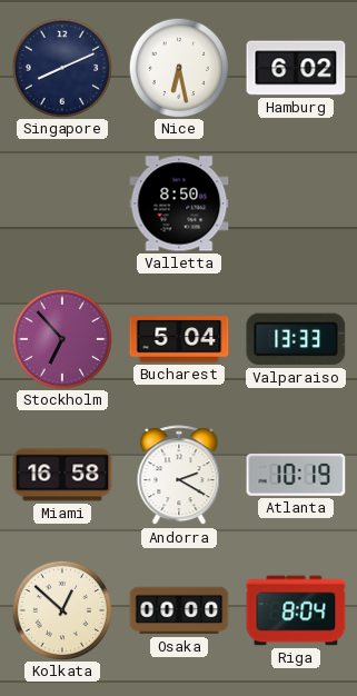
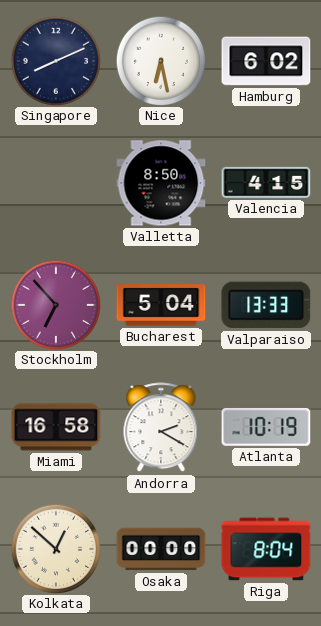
Valencia: none -> 4:15 (266, 182)
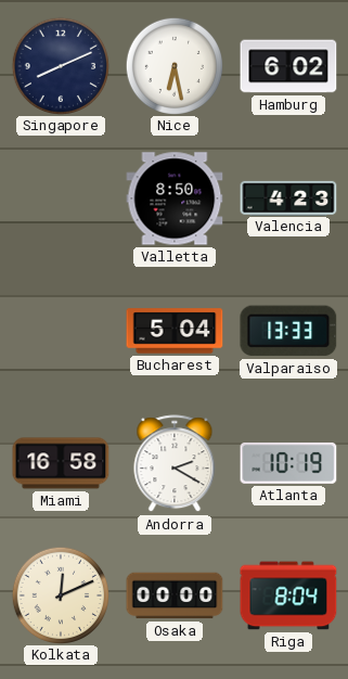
Valencia: 4:15 -> 4:23 (288, 197)
Stockholm: 6:53 -> none (55, 304)
Kolkata: 12:52 -> 12:11 (60, 594)
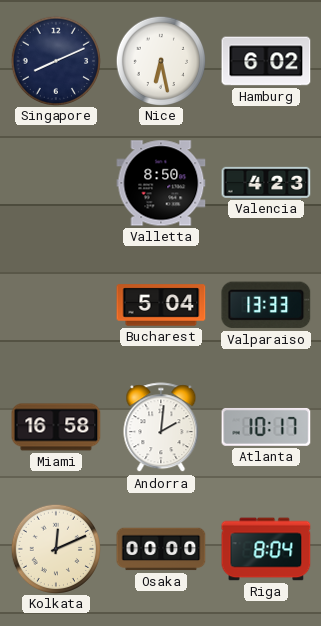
Andorra: 2:20 -> 2:01 (161, 428)
Atlanta: 10:19 -> 10:17 (266, 427)
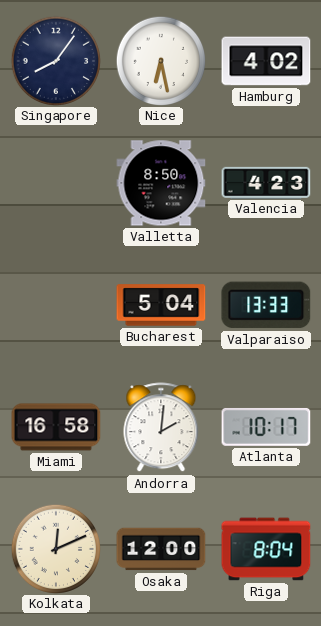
Singapore: 8:11 -> 8:06 (55, 60)
Hamburg: 6:02 -> 4:02 (266, 61)
Osaka: 00:00 -> 12:00 (161, 549)
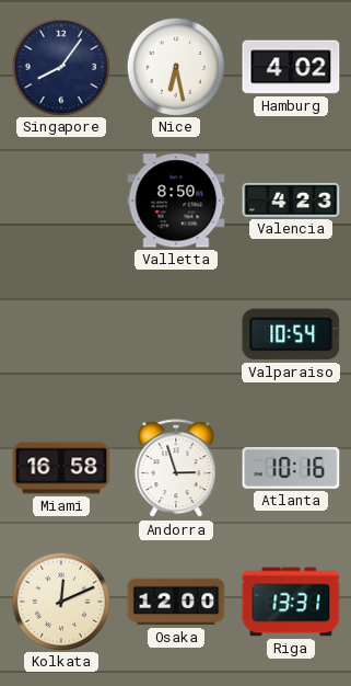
Bucharest: 5:04 -> none (161, 305)
Valparaiso: 13:33 -> 10:54 (291, 334)
Andorra: 2:01 -> 2:57 (176, 469)
Atlanta: 10:17 -> 10:16 (291, 468)
Riga: 8:04 -> 13:31 (291, 602)
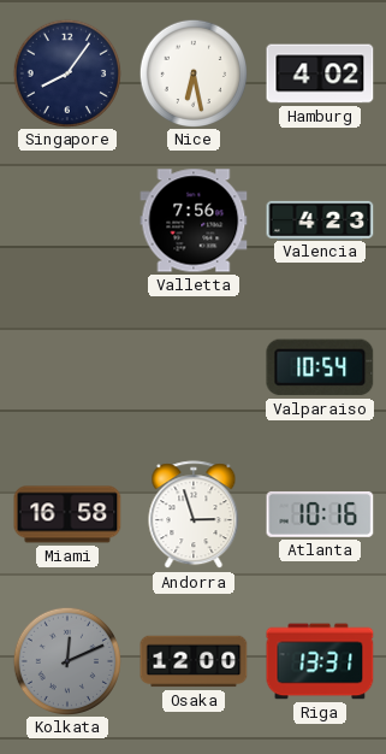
Valletta: 8:50 -> 7:56 (194, 220)
Kolkata dial: cream -> grey (66, 660)
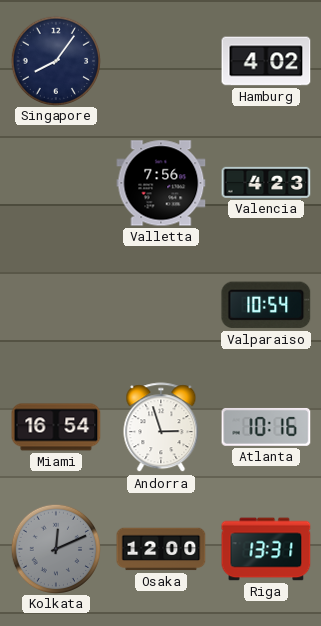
Nice: 6:28 -> none (192, 72)
Miami: 16:58 -> 16:54 (56, 427)
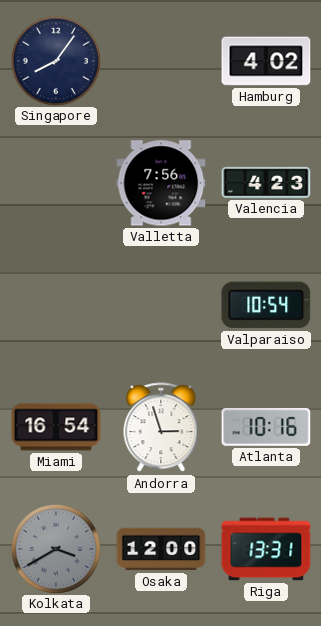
Kolkata: 12:11 -> 3:40 (55, 548)
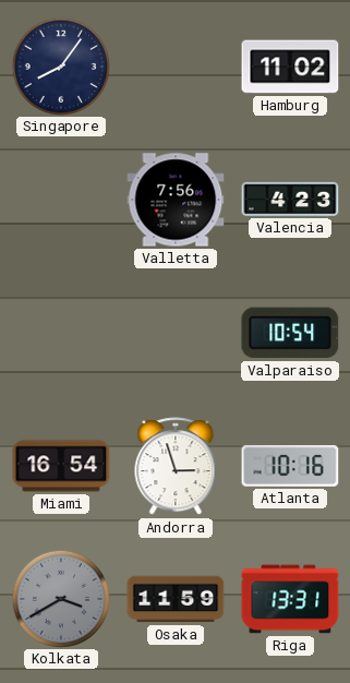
Hamburg: 4:02 -> 11:02 (290, 67)
Osaka: 12:00 -> 11:59 (176, 599)
